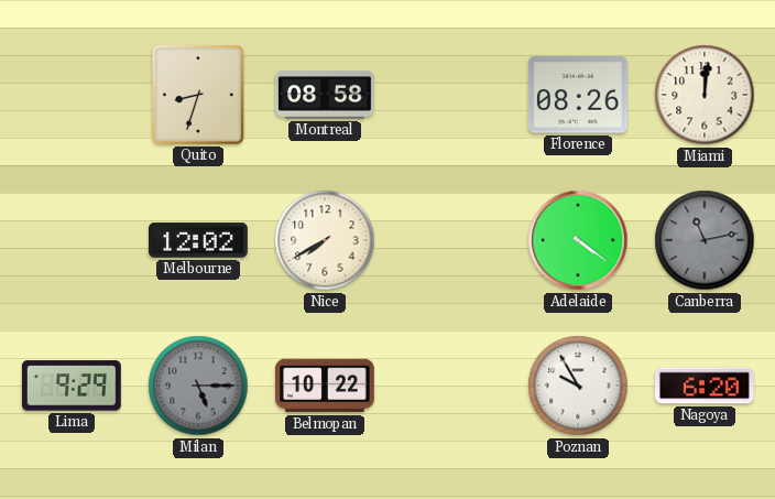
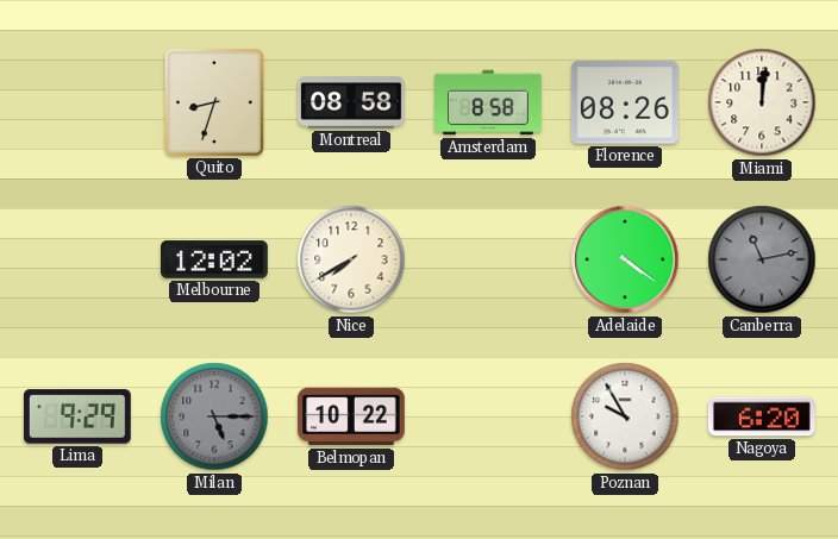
Amsterdam: none -> 8:58 (488, 102)
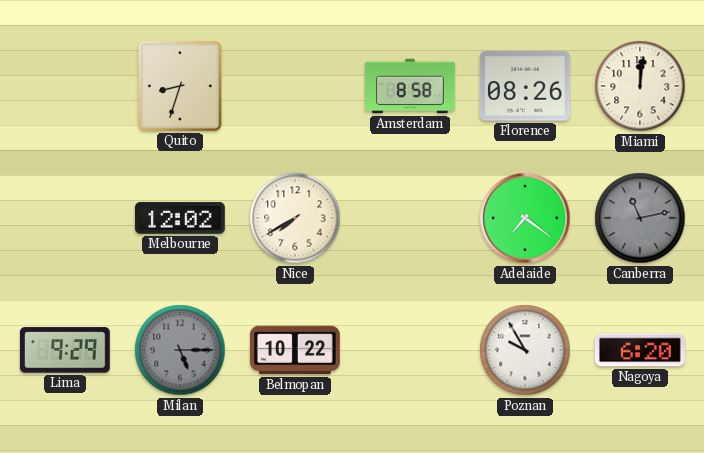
Montreal: 08:58 -> none (352, 102)
Adelaide: 4:21 -> 7:21 (525, 218)
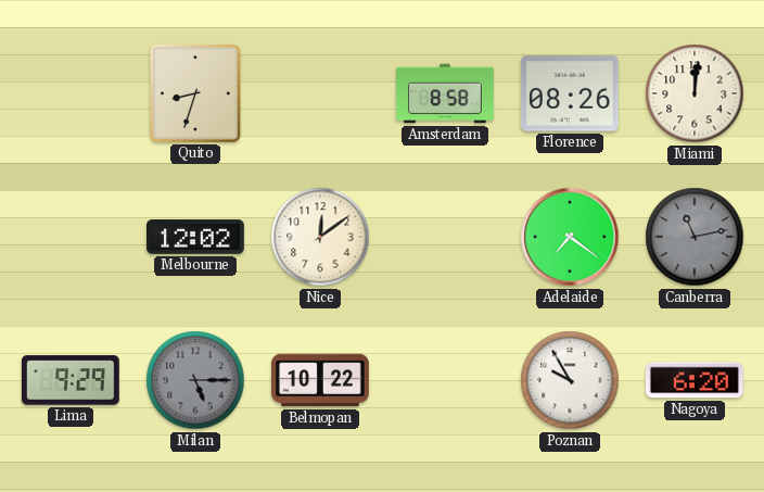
Nice: 7:40 -> 12:09 (320, 237)
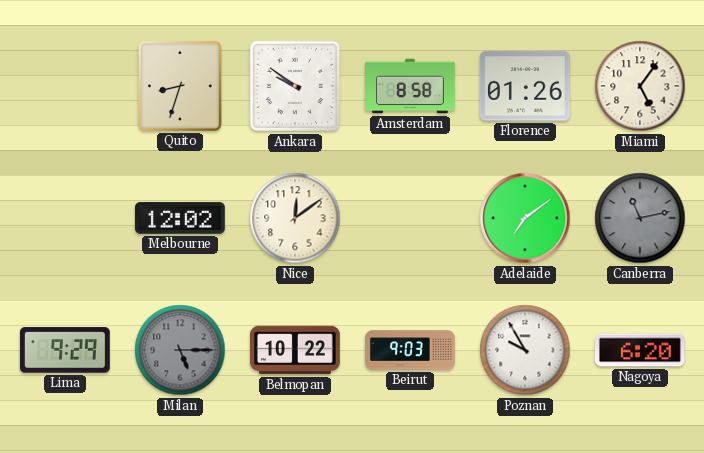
Ankara: none -> 9:51 (295, 86)
Florence: 08:26 -> 01:26 (525, 86)
Miami: 12:01 -> 5:06 (640, 86)
Adelaide: 7:21 -> 7:09 (525, 218)
Beirut: none -> 9:03 (410, 350)
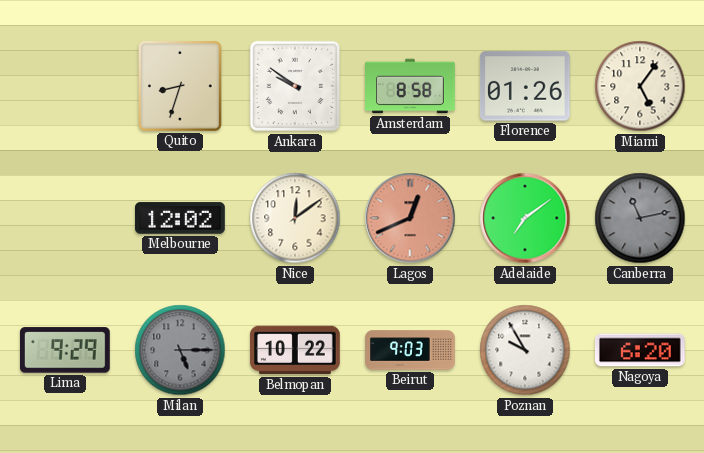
Lagos: none -> 12:41 (410, 218)
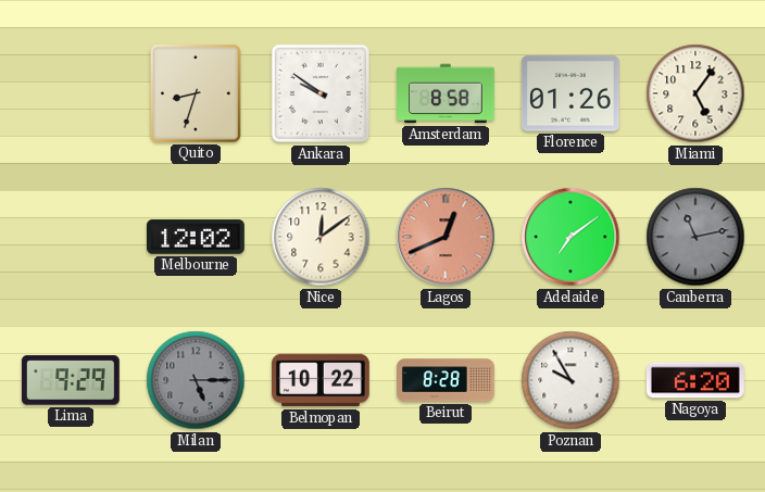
Beirut: 9:03 -> 8:28 (446, 380)
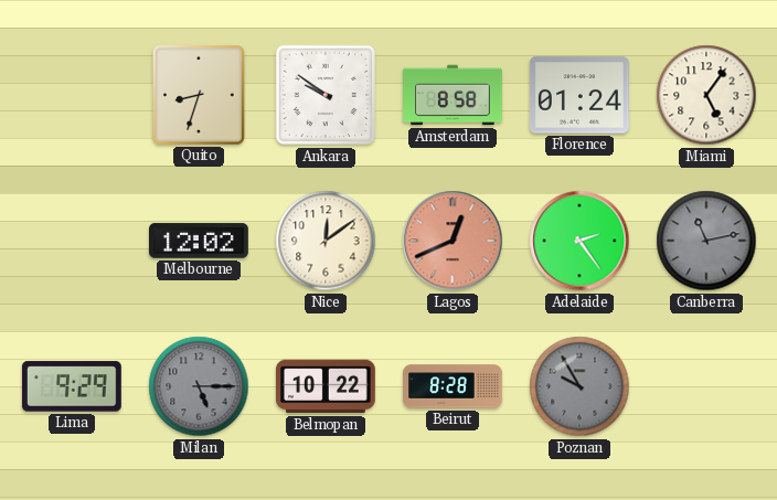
Florence: 01:26 -> 01:24 (579, 95)
Adelaide: 7:09 -> 2:24 (579, 241)
Poznan dial: white -> grey (579, 386)
Nagoya: 6:20 -> none (697, 380)
